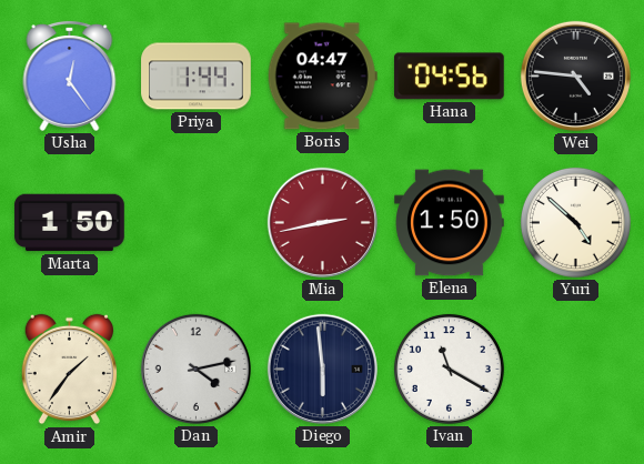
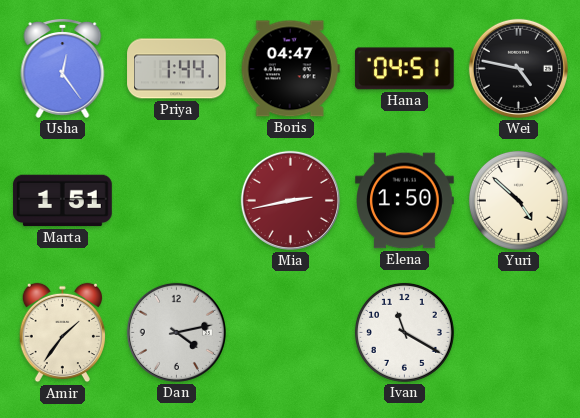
Hana: 04:56 -> 04:51 (404, 69)
Wei: 4:46 -> 4:47 (518, 68)
Marta: 1:50 -> 1:51 (63, 201)
Diego: 5:59 -> none (322, 369)
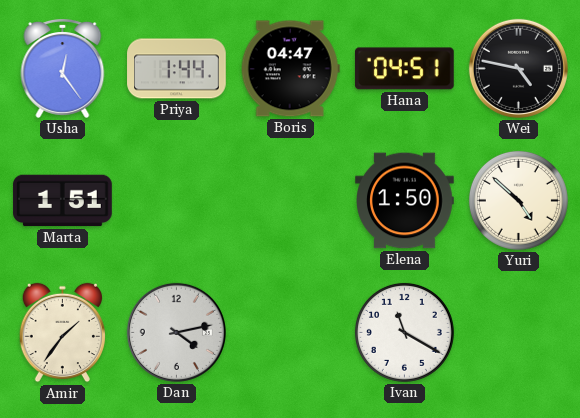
Mia: 2:43 -> none (290, 200)
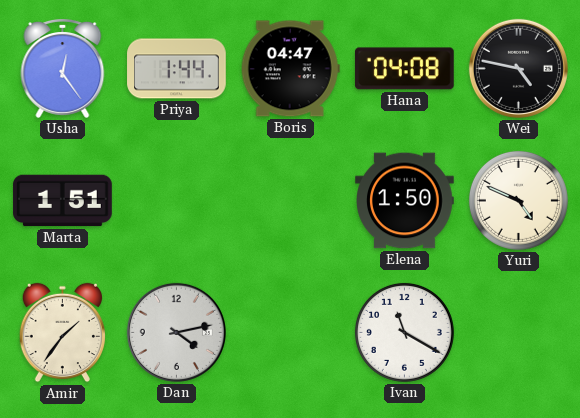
Hana: 04:51 -> 04:08 (404, 69)
Yuri: 4:52 -> 4:49 (518, 200)
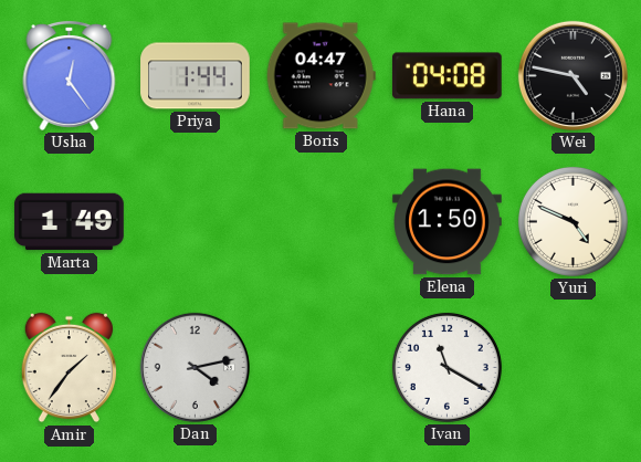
Marta: 1:51 -> 1:49 (70, 222)
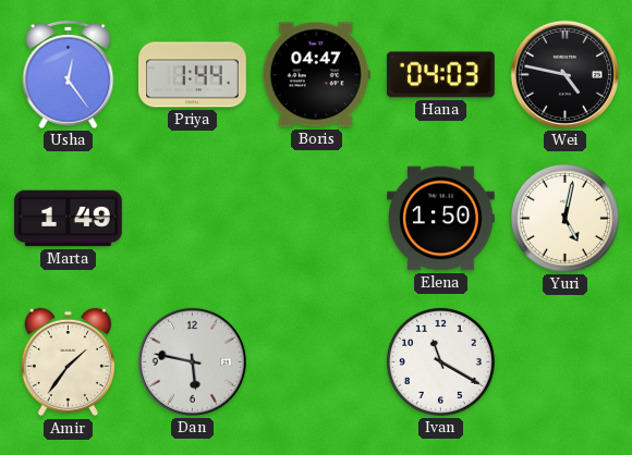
Hana: 04:08 -> 04:03 (440, 75)
Yuri: 4:49 -> 5:02 (564, 218)
Dan: 4:13 -> 5:47 (192, 361)
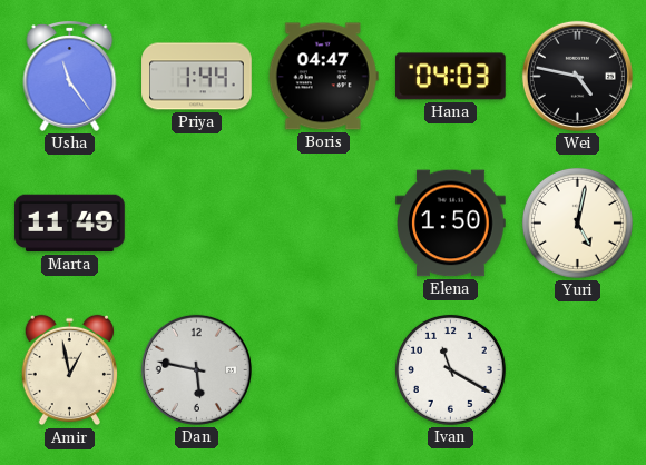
Usha: 12:24 -> 11:24 (70, 77)
Marta: 1:49 -> 11:49 (70, 224)
Amir: 1:36 -> 12:58 (69, 370)
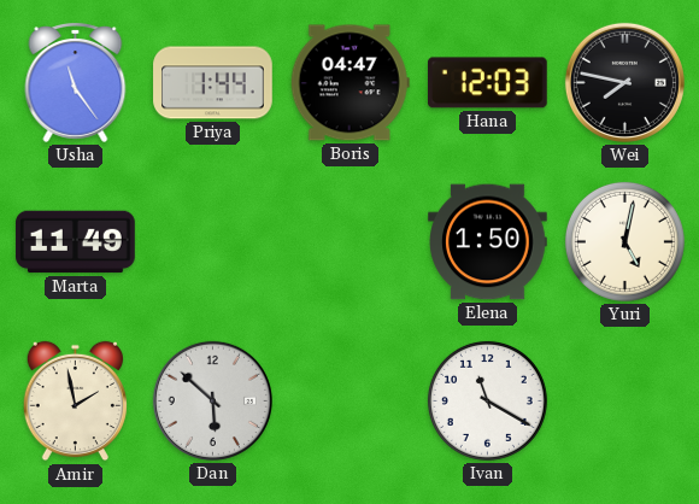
Hana: 04:03 -> 12:03 (487, 83)
Wei: 4:47 -> 7:47 (624, 82)
Amir: 12:58 -> 1:58 (75, 402)
Dan: 5:47 -> 5:52 (212, 400)
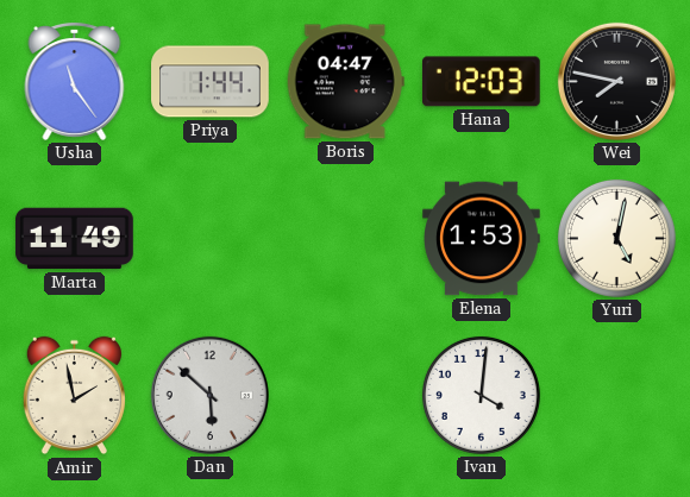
Elena: 1:50 -> 1:53 (482, 239)
Ivan: 11:20 -> 4:01 (481, 395)
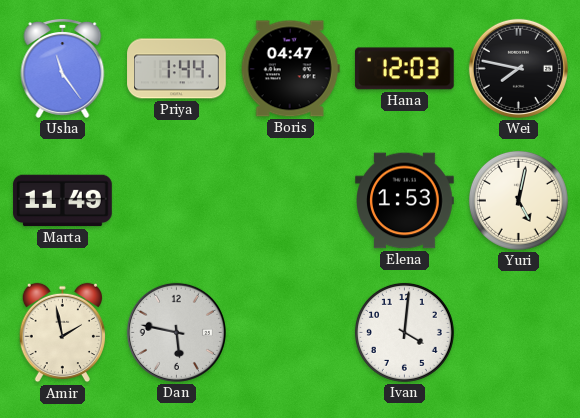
Dan: 5:52 -> 5:47 (176, 332)
